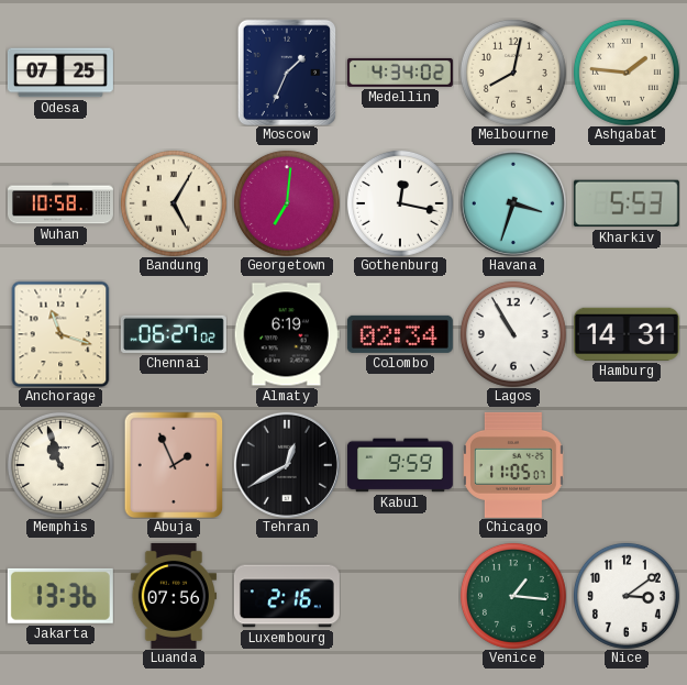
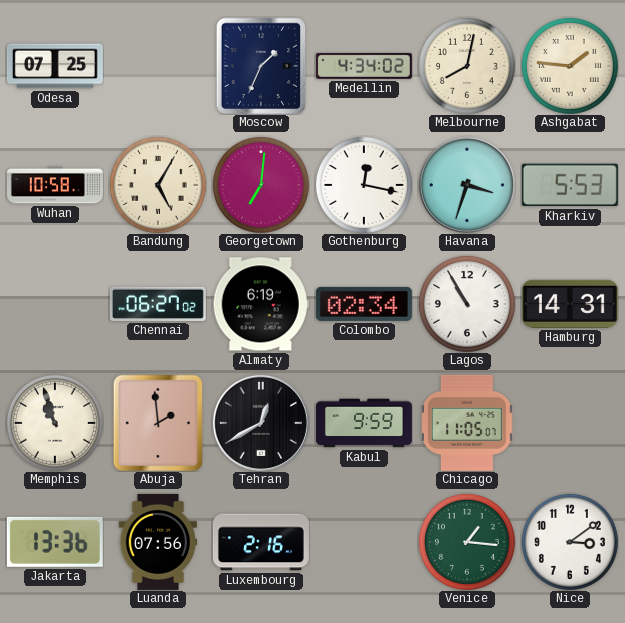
Anchorage: 11:18 -> none (60, 334)
Abuja: 1:56 -> 1:59 (158, 423)
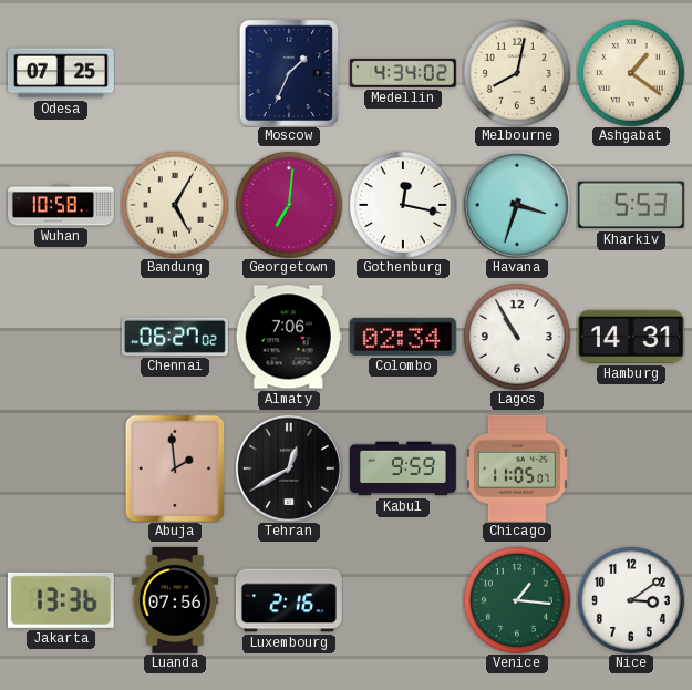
Ashgabat: 1:46 -> 1:21 (631, 73)
Almaty: 6:19 -> 7:06 (289, 337)
Memphis: 10:57 -> none (55, 423)
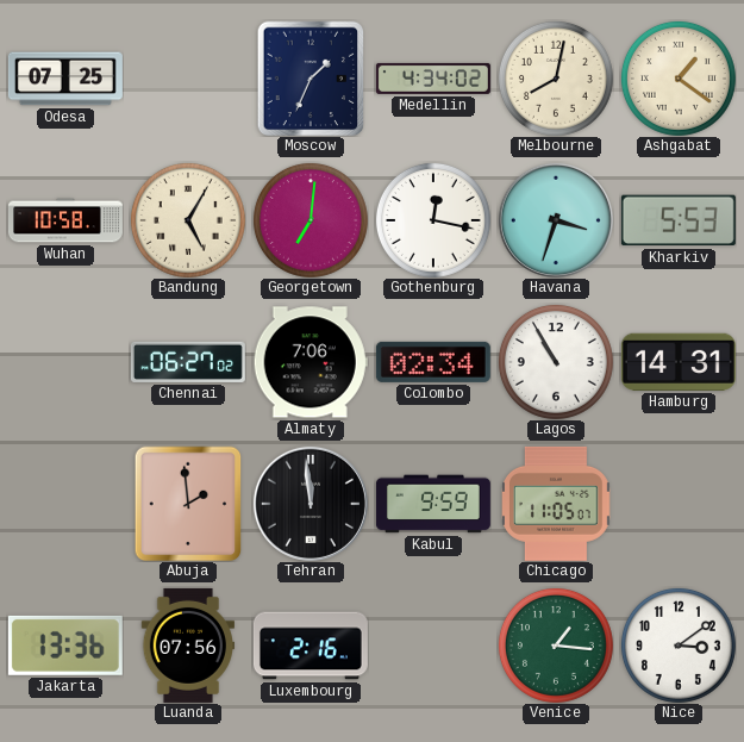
Tehran: 12:40 -> 11:59 (311, 504)
